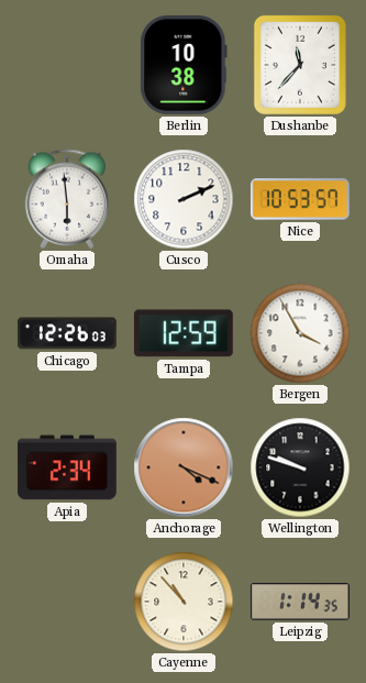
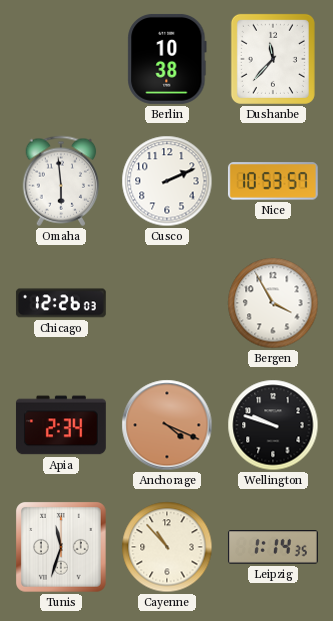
Tampa: 12:59 -> none (184, 333)
Tunis: none -> 11:33 (62, 548)
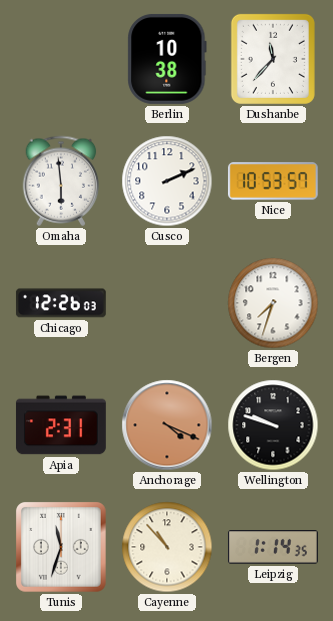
Bergen: 3:55 -> 7:33 (273, 303)
Apia: 2:34 -> 2:31 (61, 425)
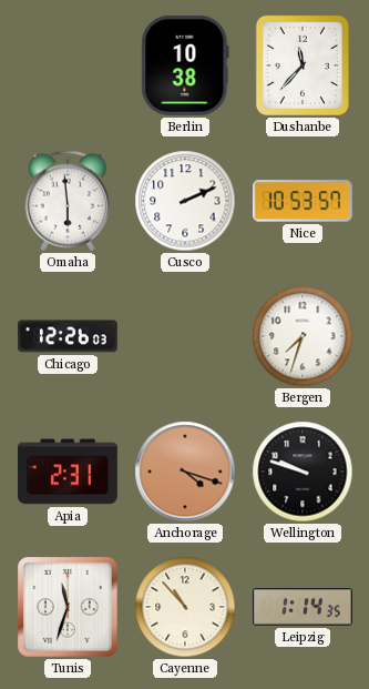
Anchorage: 4:19 -> 4:18 (185, 472)
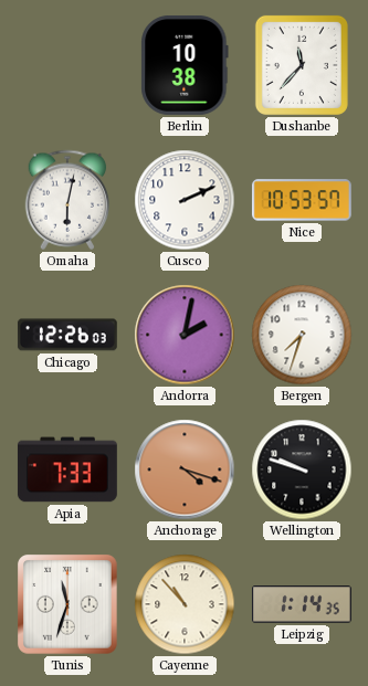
Omaha: 5:59 -> 6:02 (67, 200)
Andorra: none -> 2:02 (185, 335)
Apia: 2:31 -> 7:33 (67, 469)
